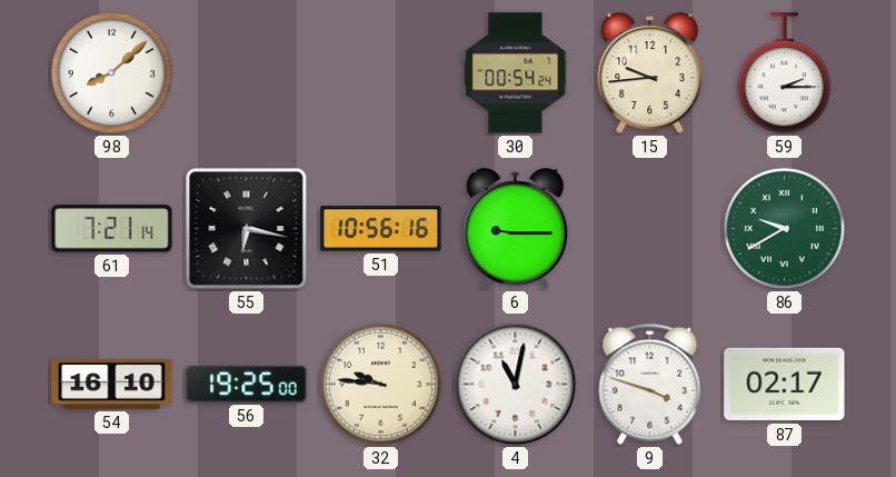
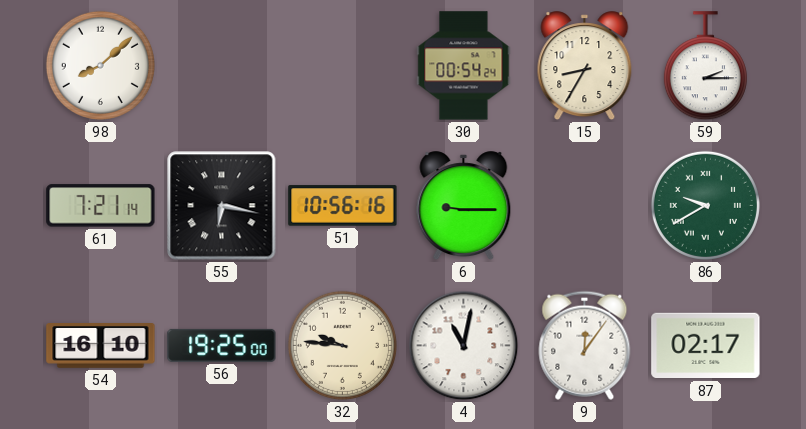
15: 9:44 -> 8:35 (585, 66)
9: 3:48 -> 12:06 (585, 345)
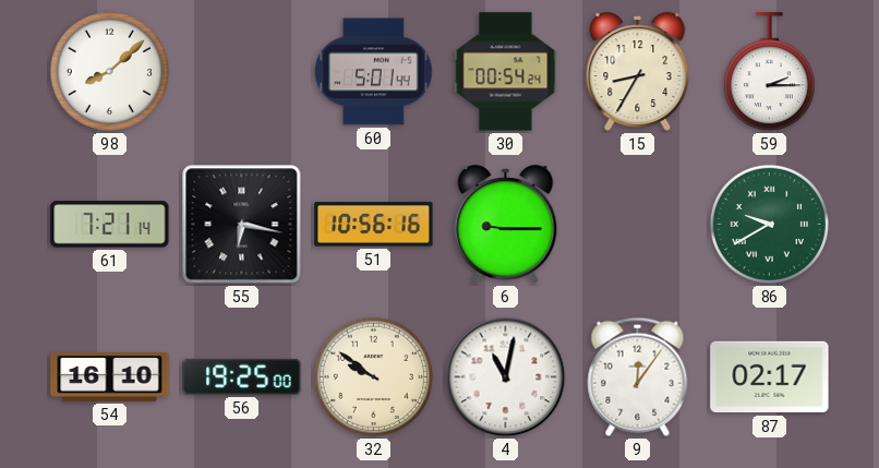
60: none -> 5:01 (374, 72)
32: 9:46 -> 9:51 (373, 376)
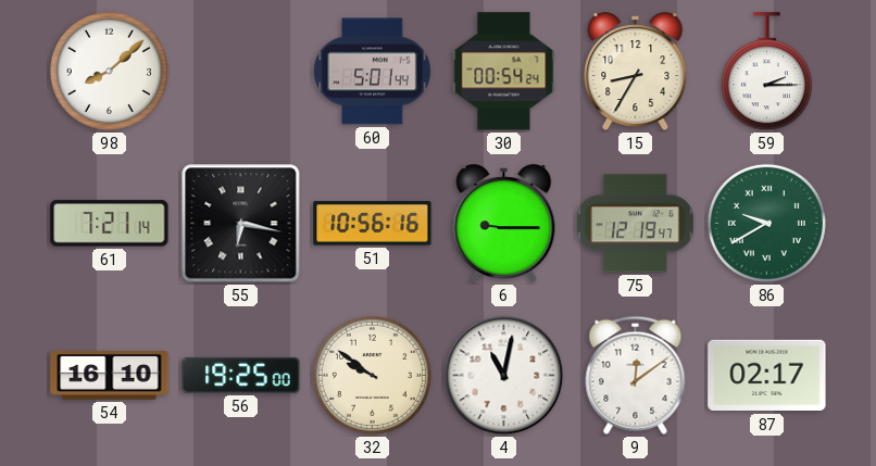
75: none -> 12:19 (636, 224)
9: 12:06 -> 12:09 (636, 375)
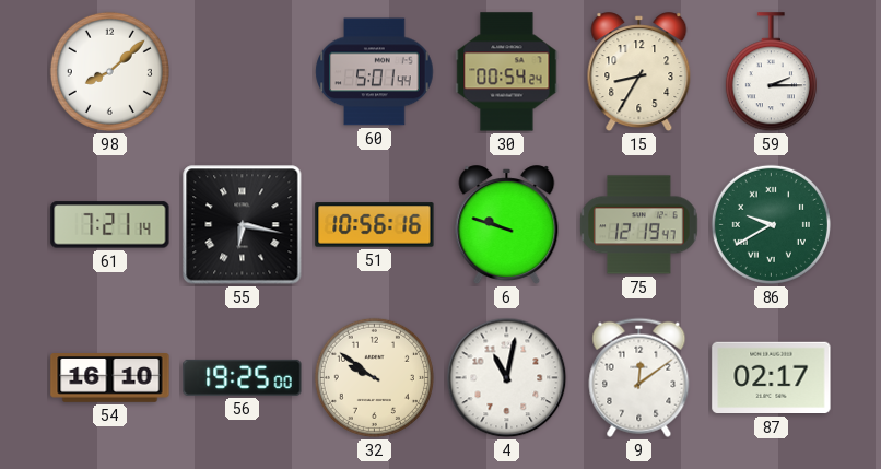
6: 9:15 -> 9:48 (507, 225)
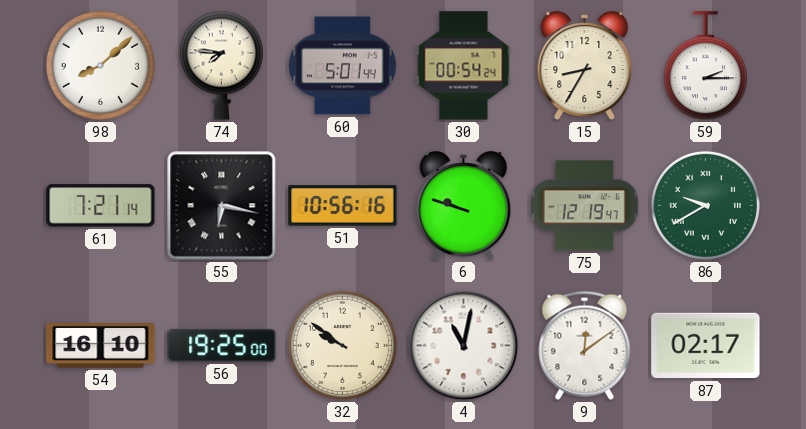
74: none -> 7:46 (221, 65)
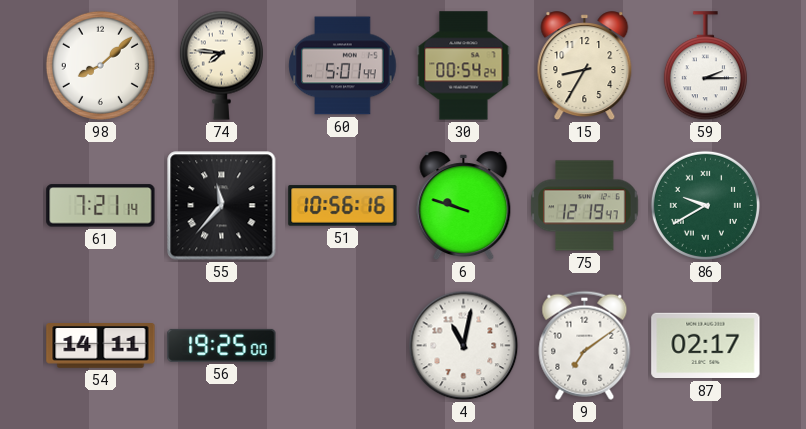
55: 6:17 -> 11:37 (222, 206)
54: 16:10 -> 14:11 (101, 346)
32: 9:51 -> none (342, 345)
9: 12:09 -> 7:09 (585, 345)
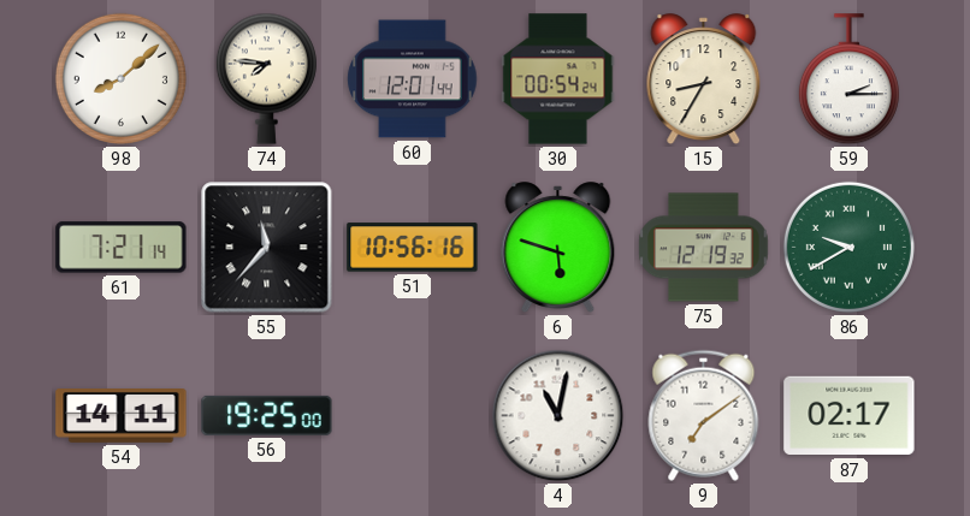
60: 5:01 -> 12:01 (413, 79)
6: 9:48 -> 5:48 (558, 248)
75: 12:19:47 -> 12:19:32 (704, 248)
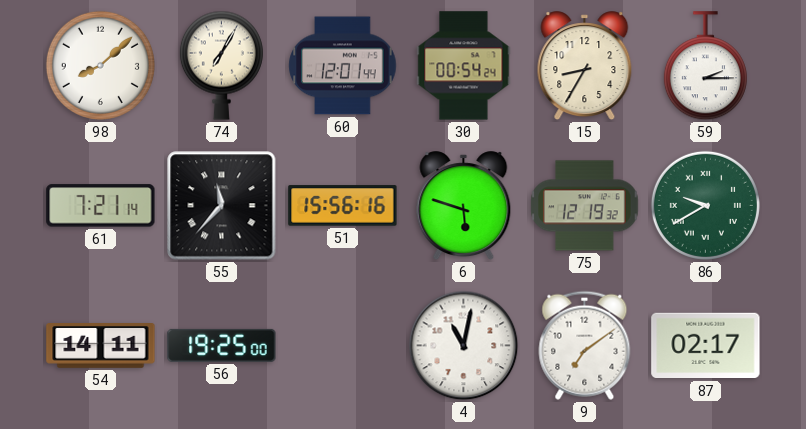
74: 7:46 -> 7:05 (221, 65)
51: 10:56 -> 15:56 (343, 206)
